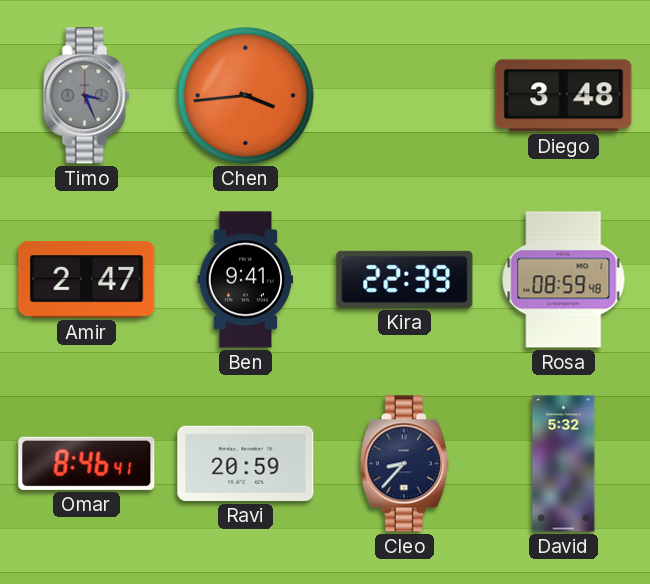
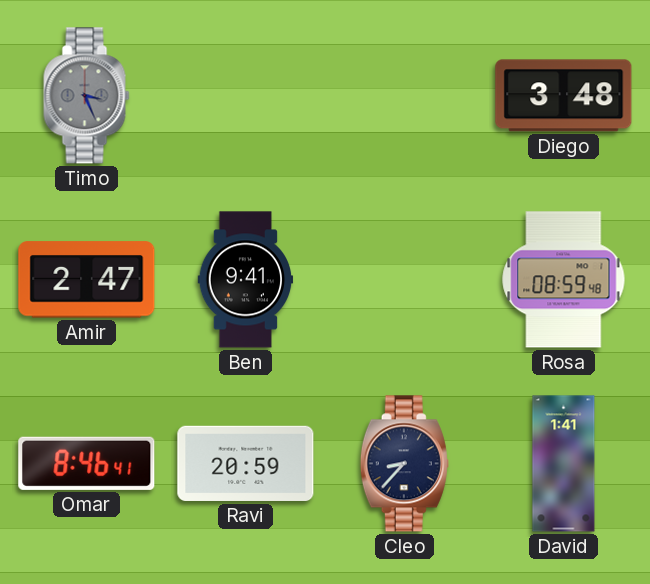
Chen: 3:44 -> none (246, 96)
Kira: 22:39 -> none (405, 279)
David: 5:32 -> 1:41 (564, 464)
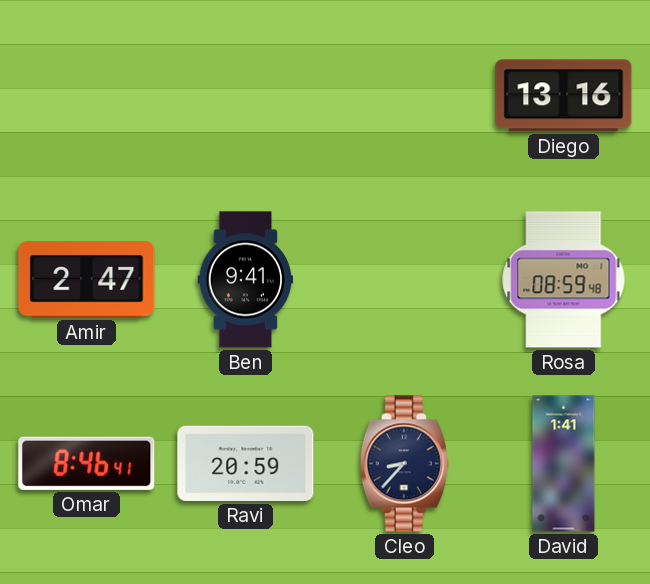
Timo: 3:26 -> none (87, 96)
Diego: 3:48 -> 13:16 (564, 96)
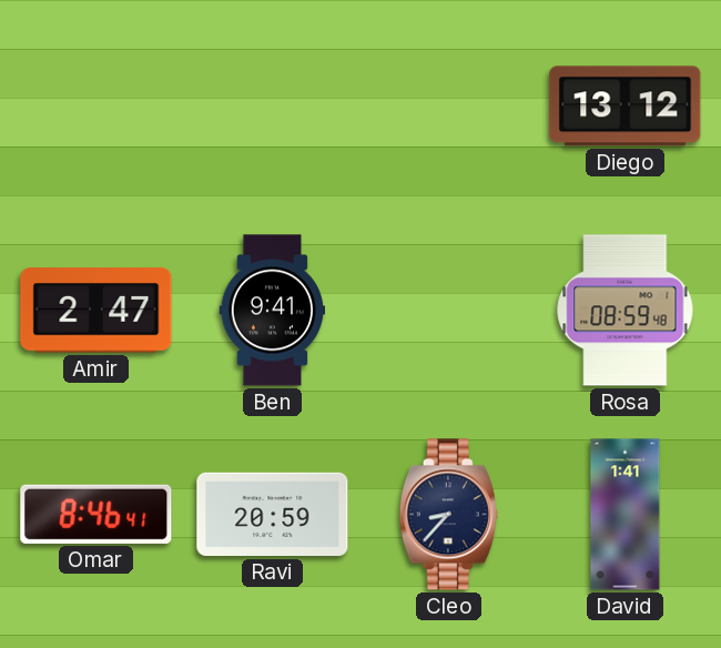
Diego: 13:16 -> 13:12 (626, 107)
